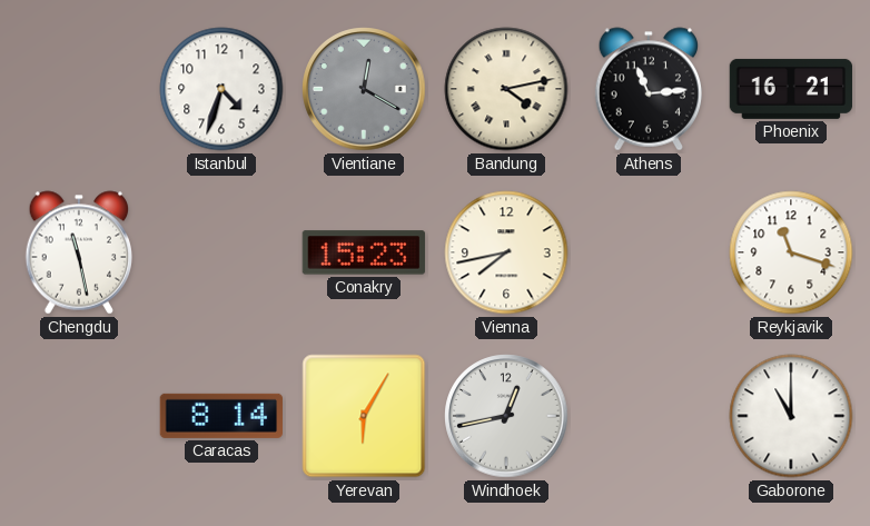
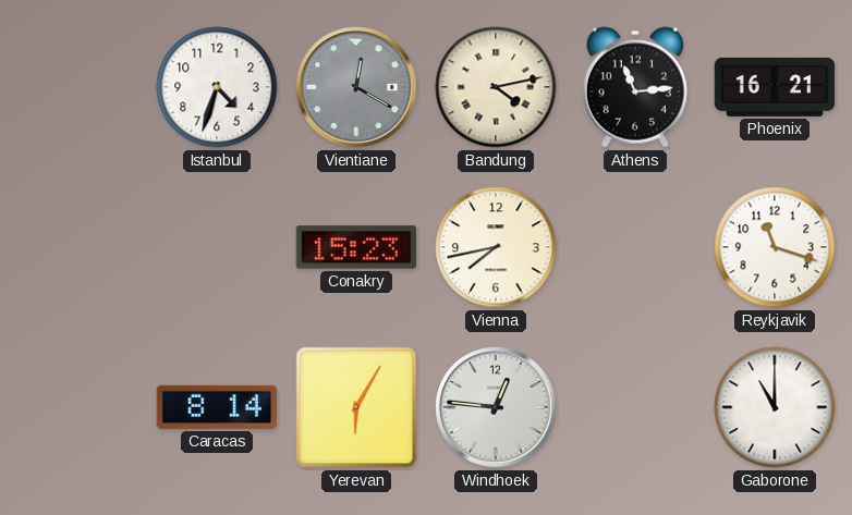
Chengdu: 11:28 -> none (78, 252)
Windhoek: 12:43 -> 12:46 (496, 407)
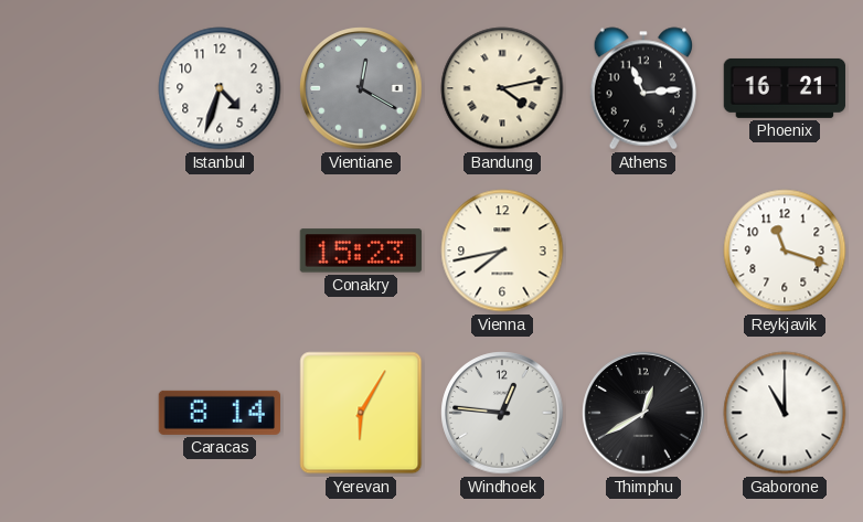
Thimphu: none -> 12:40 (643, 413)
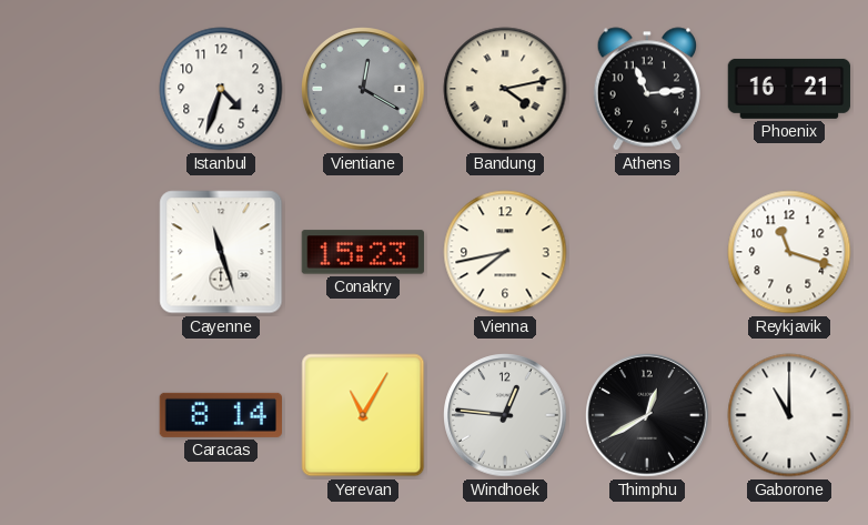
Cayenne: none -> 11:27 (221, 252)
Yerevan: 6:05 -> 11:05 (363, 415)
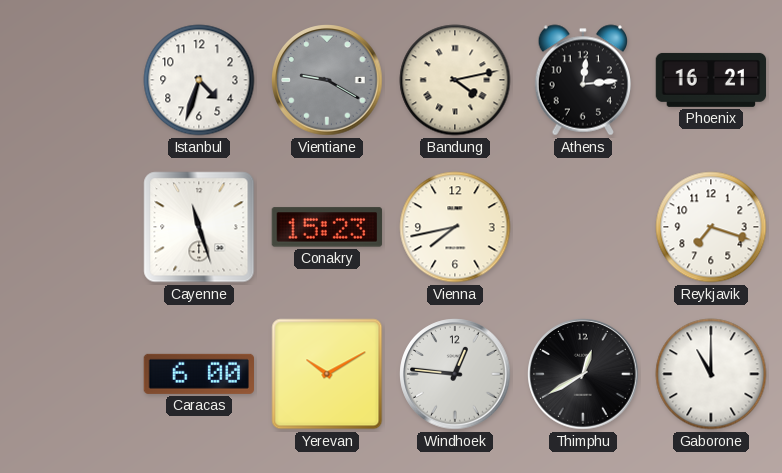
Vientiane: 12:20 -> 9:20 (327, 80)
Athens: 11:14 -> 12:14 (582, 80)
Reykjavik: 11:18 -> 7:18 (711, 227)
Caracas: 8:14 -> 6:00 (198, 374)
Yerevan: 11:05 -> 10:10 (327, 374)
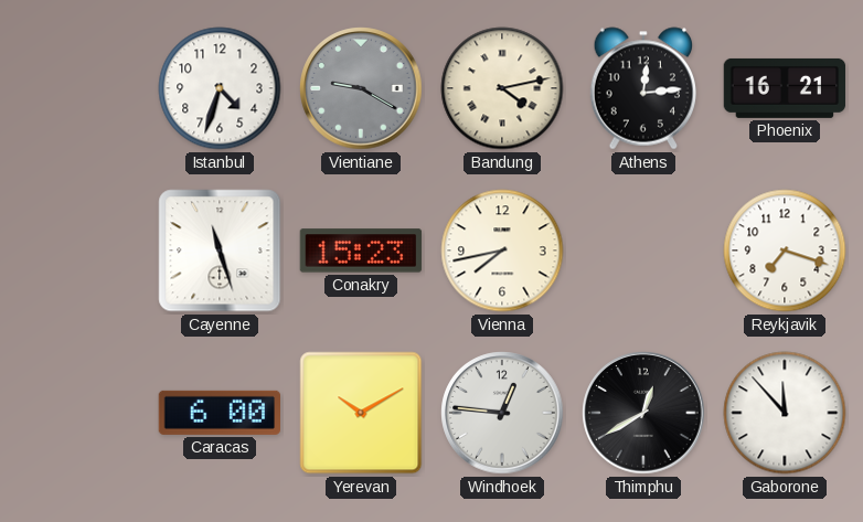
Gaborone: 11:00 -> 11:53 (785, 413)
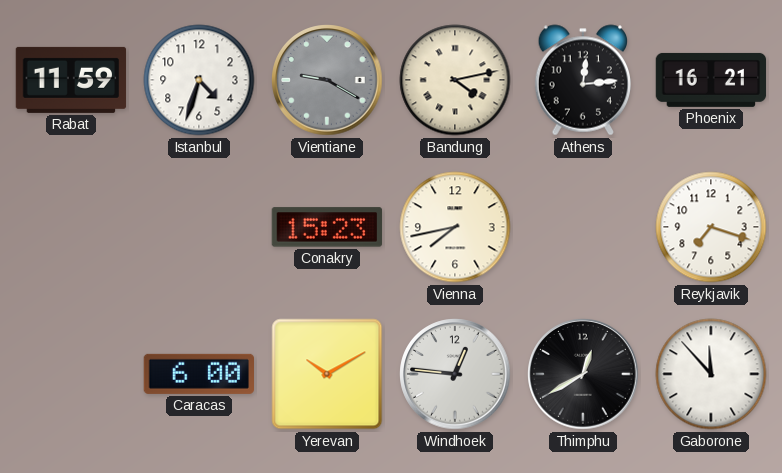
Rabat: none -> 11:59 (71, 80)
Cayenne: 11:27 -> none (220, 251)
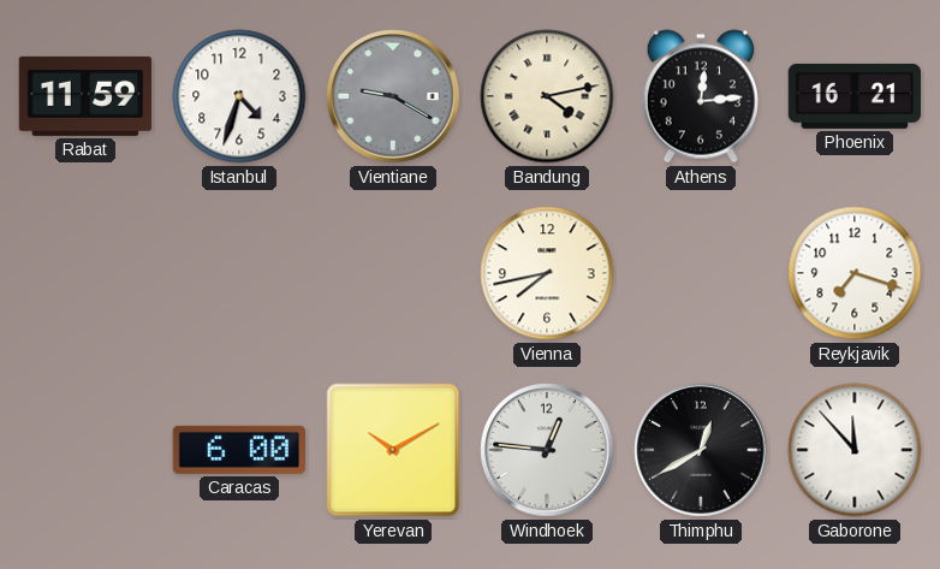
Conakry: 15:23 -> none (327, 227)
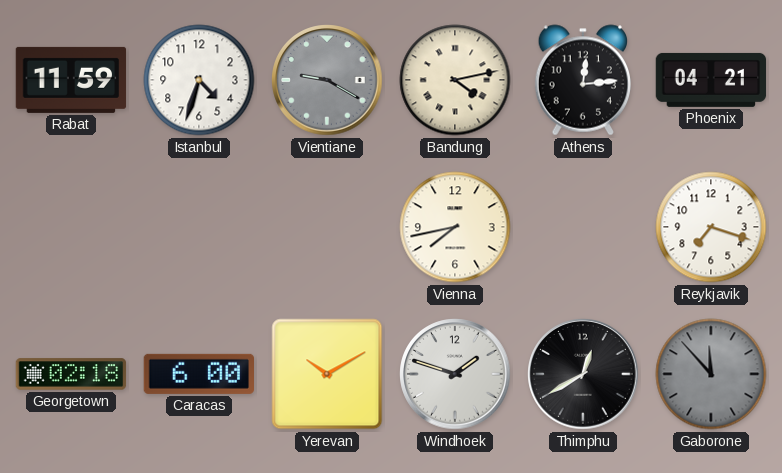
Phoenix: 16:21 -> 04:21 (711, 80)
Georgetown: none -> 02:18 (71, 374)
Windhoek: 12:46 -> 1:48 (455, 374)
Gaborone dial: white -> grey (711, 374)
